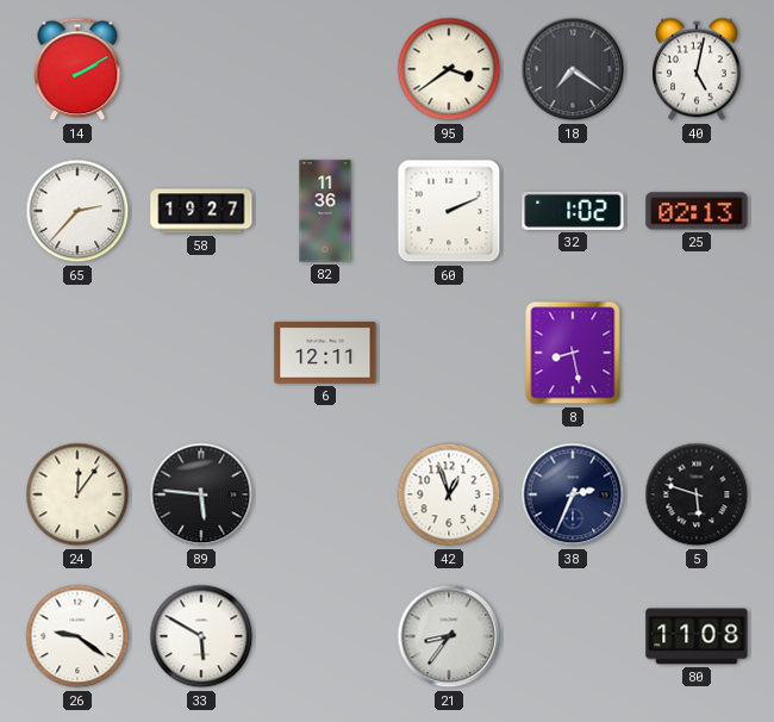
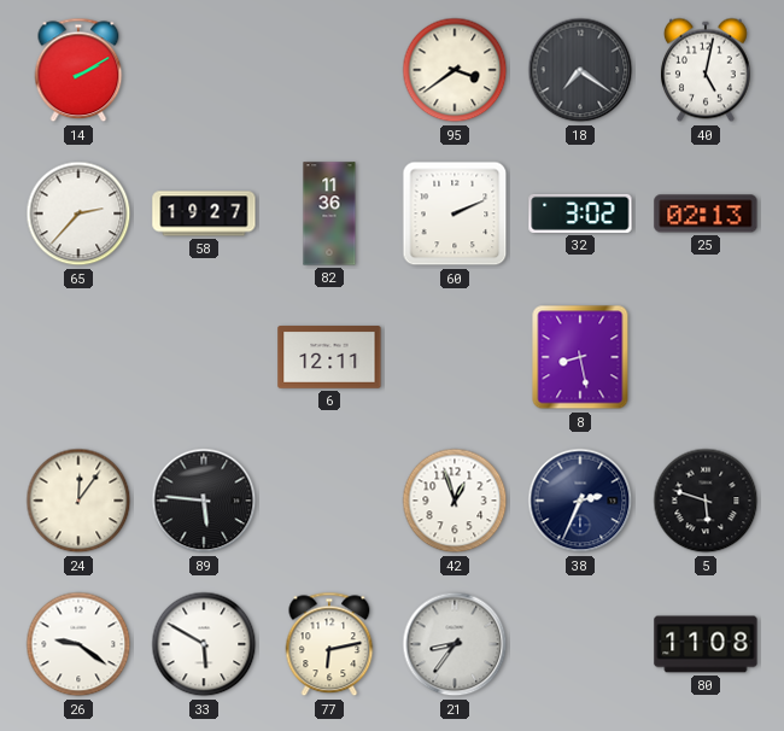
32: 1:02 -> 3:02 (580, 214)
77: none -> 6:13 (329, 644)
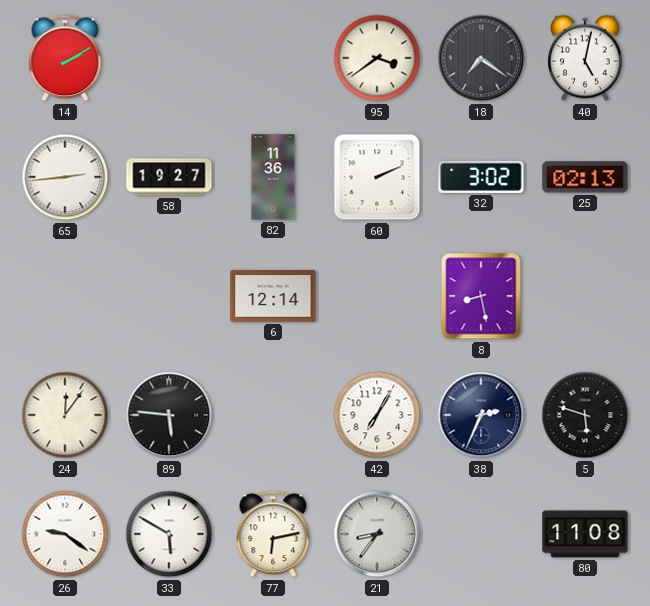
65: 2:37 -> 2:44 (65, 177)
6: 12:11 -> 12:14 (273, 296)
42: 12:57 -> 7:05 (377, 415)
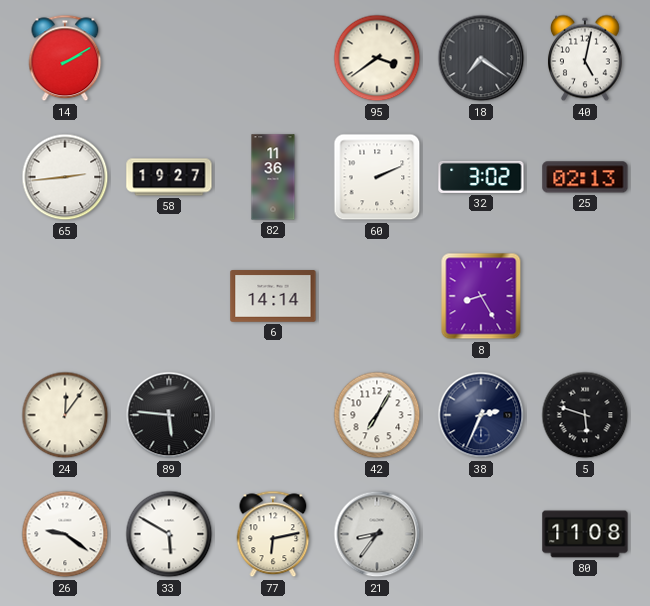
6: 12:14 -> 14:14 (273, 296)
8: 8:28 -> 8:25 (481, 296)
